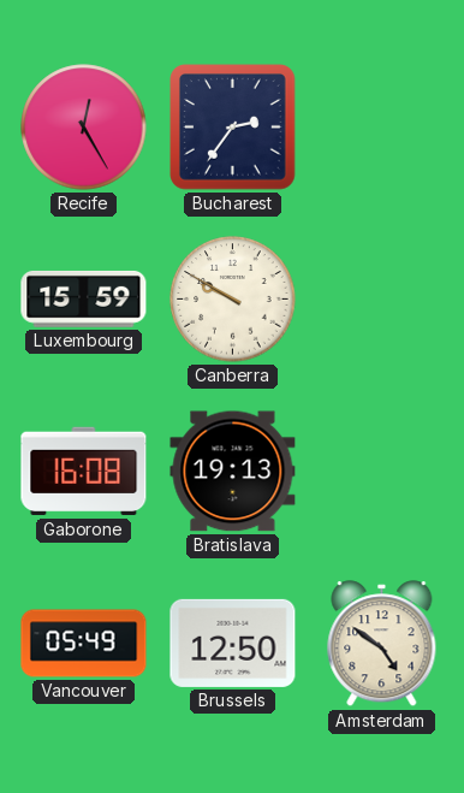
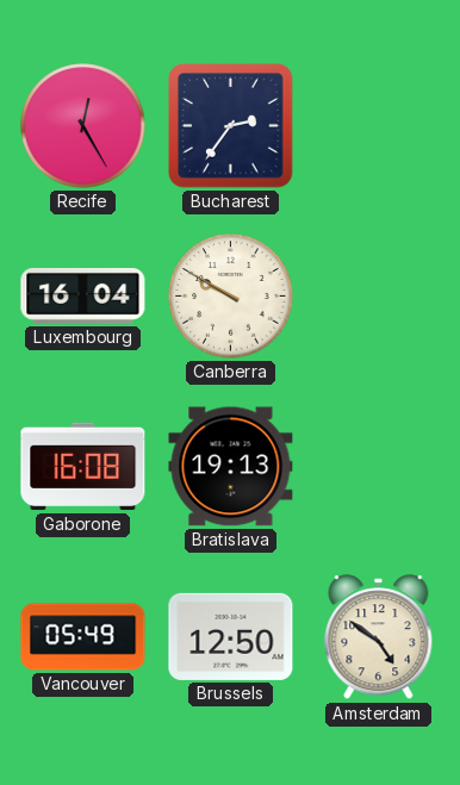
Luxembourg: 15:59 -> 16:04 (83, 295)
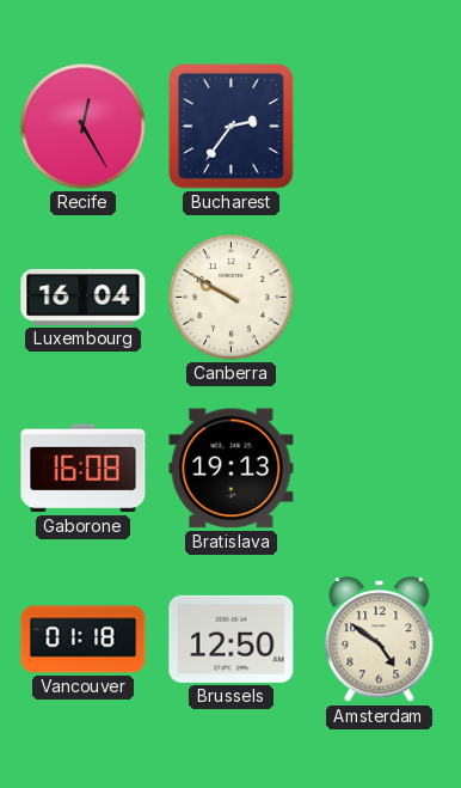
Vancouver: 05:49 -> 01:18 (84, 640)
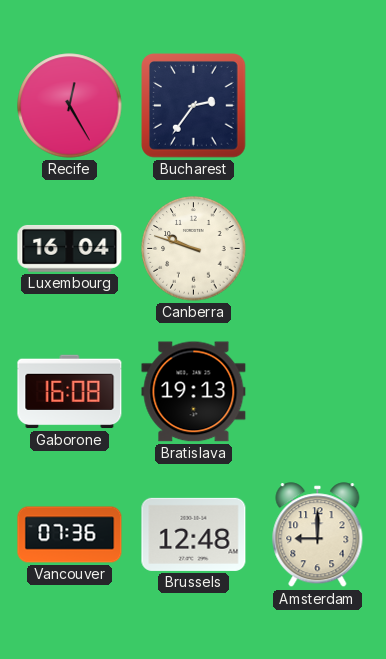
Canberra: 9:50 -> 9:48 (194, 249)
Vancouver: 01:18 -> 07:36 (70, 535)
Brussels: 12:50 -> 12:48 (194, 534)
Amsterdam: 4:51 -> 9:00 (318, 535)
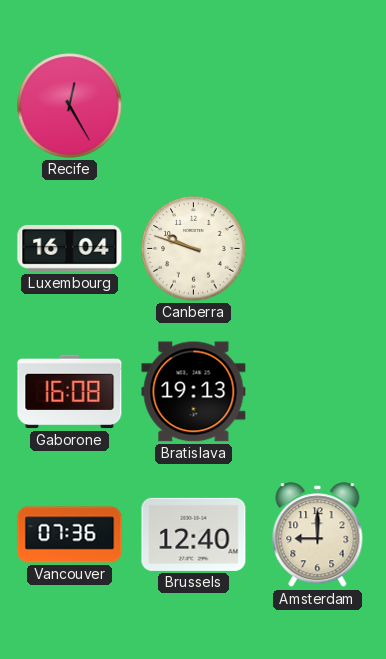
Bucharest: 2:36 -> none (194, 106)
Brussels: 12:48 -> 12:40 (194, 534)
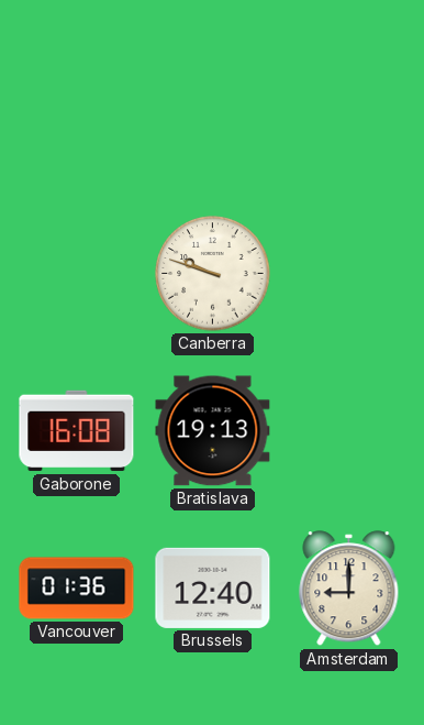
Recife: 12:25 -> none (70, 106)
Luxembourg: 16:04 -> none (70, 248)
Vancouver: 07:36 -> 01:36 (77, 589)
